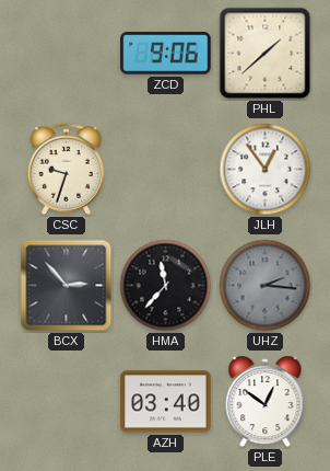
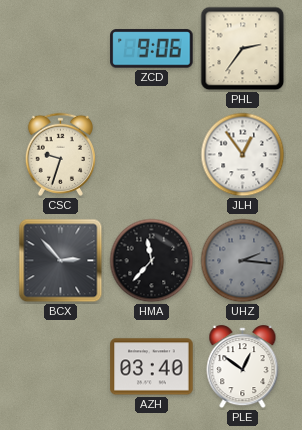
PHL: 1:38 -> 2:36 (243, 49)
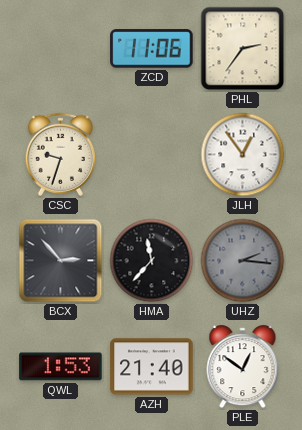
ZCD: 9:06 -> 11:06 (152, 49)
QWL: none -> 1:53 (61, 367)
AZH: 03:40 -> 21:40 (152, 367)
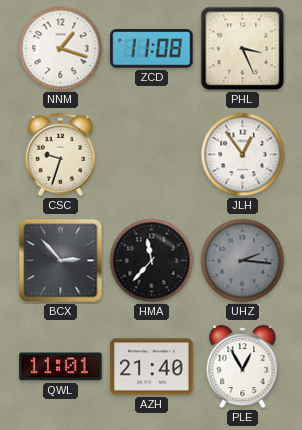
NNM: none -> 1:18 (61, 49)
ZCD: 11:06 -> 11:08 (152, 49)
PHL: 2:36 -> 3:26 (243, 49)
QWL: 1:53 -> 11:01 (61, 367)
PLE: 12:51 -> 12:55 (243, 367)
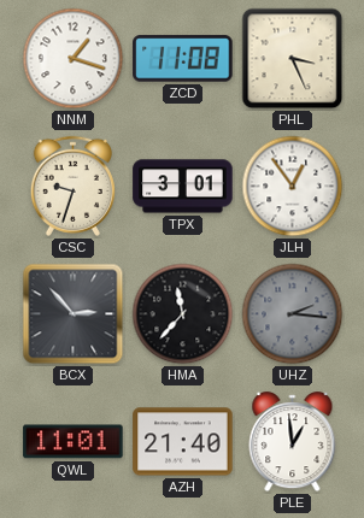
TPX: none -> 3:01 (183, 187)
PLE: 12:55 -> 12:59 (293, 442)
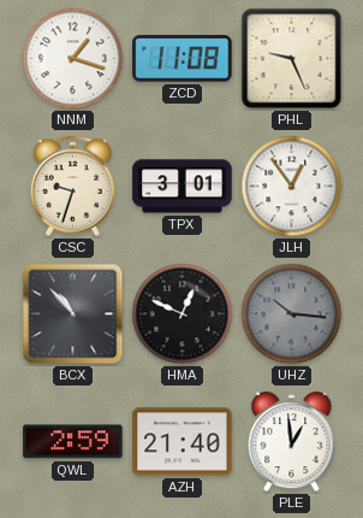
PHL: 3:26 -> 9:26 (292, 59)
BCX: 2:53 -> 10:53 (73, 314)
HMA: 11:37 -> 12:49 (183, 314)
UHZ: 2:16 -> 10:16 (292, 314)
QWL: 11:01 -> 2:59 (73, 442)
